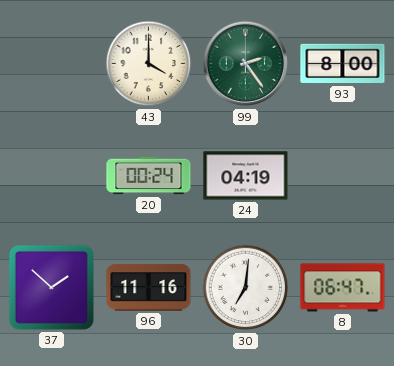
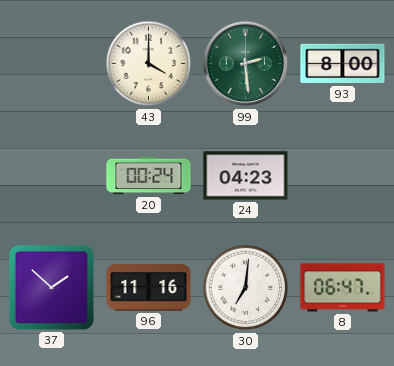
99: 2:24 -> 2:29 (246, 64)
24: 04:19 -> 04:23 (246, 176)
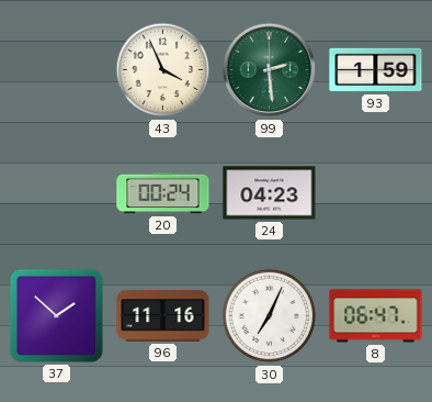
43: 4:00 -> 3:56 (163, 70)
93: 8:00 -> 1:59 (376, 70)
30: 7:01 -> 7:04 (270, 316)
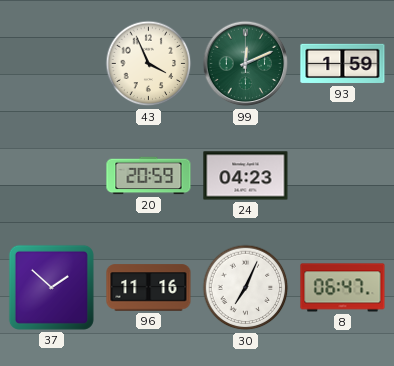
99: 2:29 -> 12:11 (246, 64)
20: 00:24 -> 20:59 (149, 176)
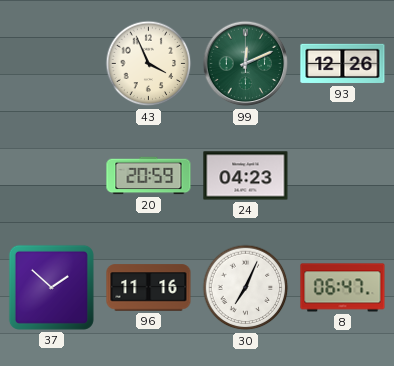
93: 1:59 -> 12:26 (343, 64)
